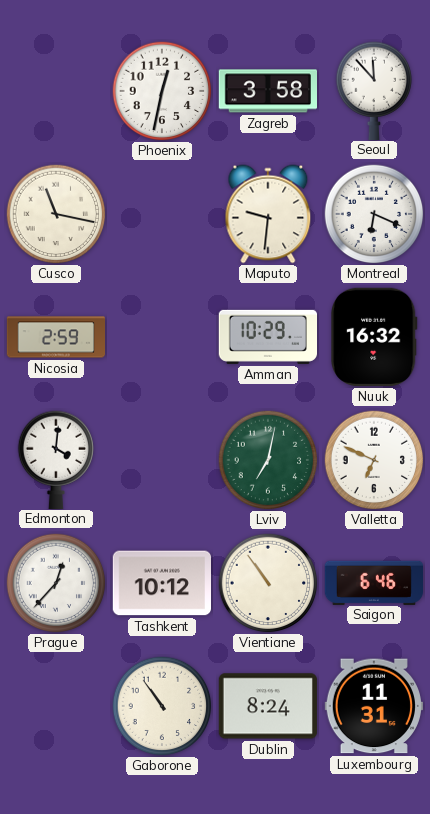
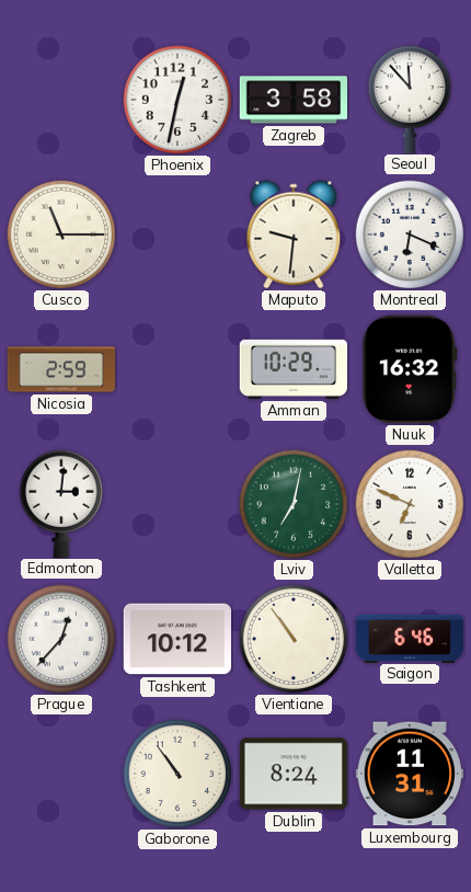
Cusco: 11:17 -> 11:15 (61, 235)
Edmonton: 4:01 -> 3:01 (61, 503)
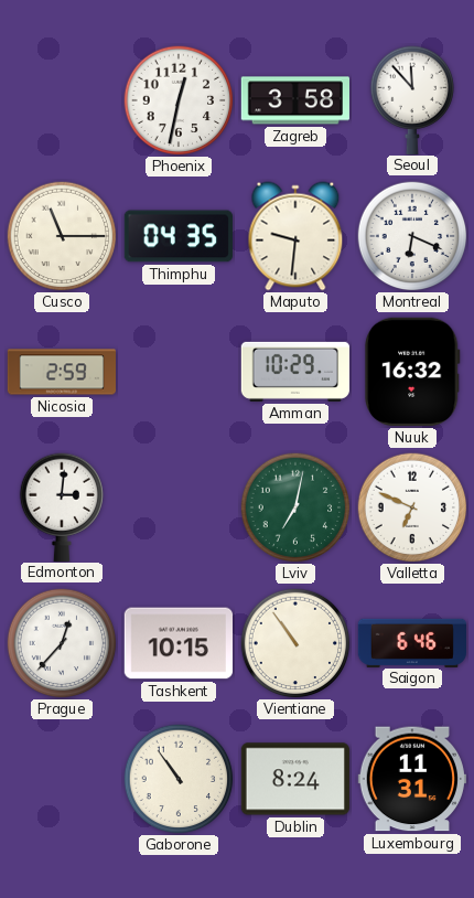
Thimphu: none -> 04:35 (177, 236)
Tashkent: 10:12 -> 10:15 (177, 643)
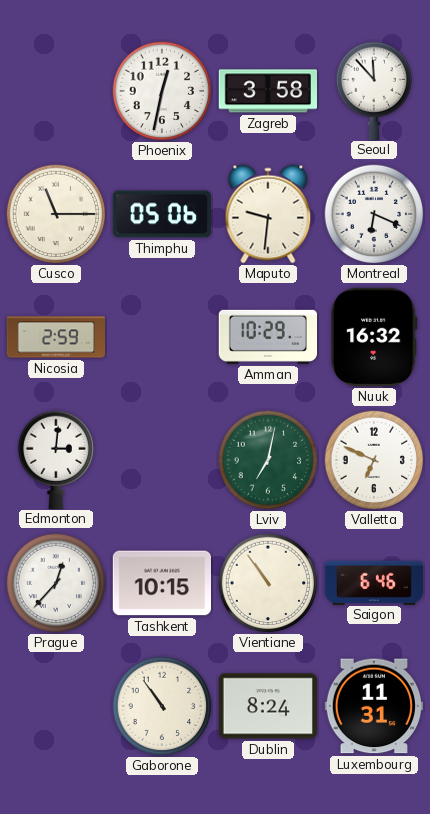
Thimphu: 04:35 -> 05:06 (161, 214)
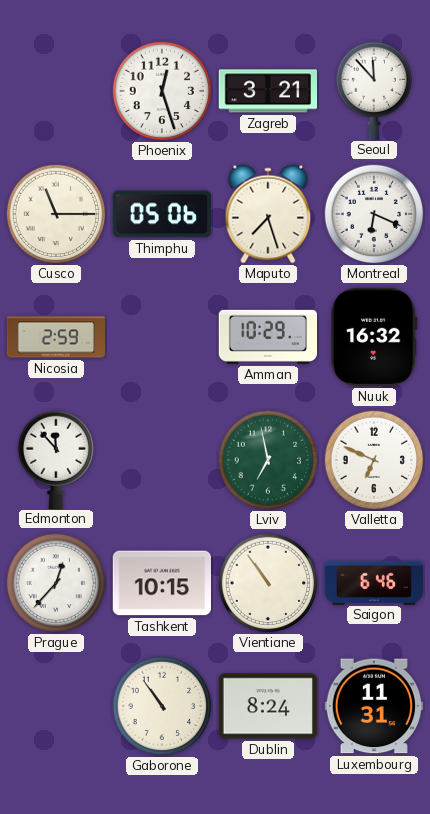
Phoenix: 12:32 -> 12:27 (162, 91)
Zagreb: 3:58 -> 3:21 (267, 91)
Maputo: 9:31 -> 7:27 (268, 214)
Edmonton: 3:01 -> 11:53 (56, 459)
Lviv: 7:02 -> 6:58 (268, 460)
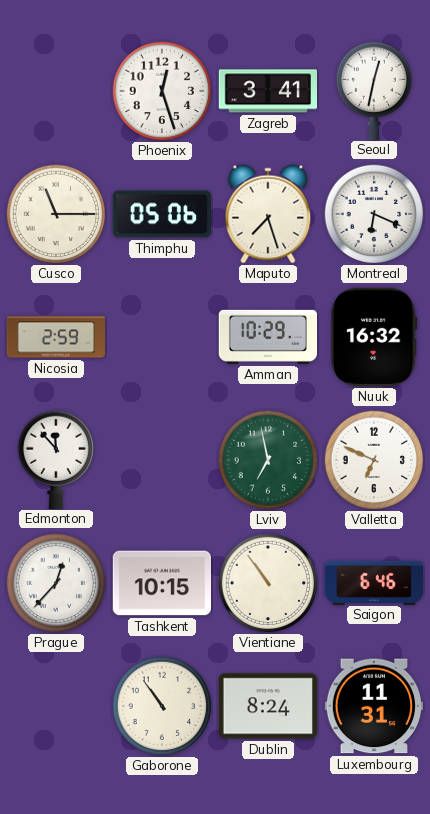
Zagreb: 3:21 -> 3:41 (267, 91)
Seoul: 11:53 -> 12:32 (374, 90)
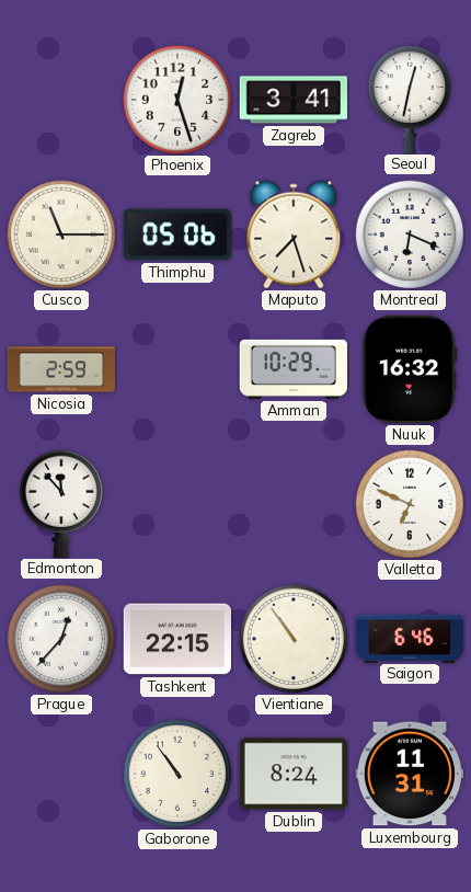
Lviv: 6:58 -> none (268, 460)
Tashkent: 10:15 -> 22:15 (176, 639)
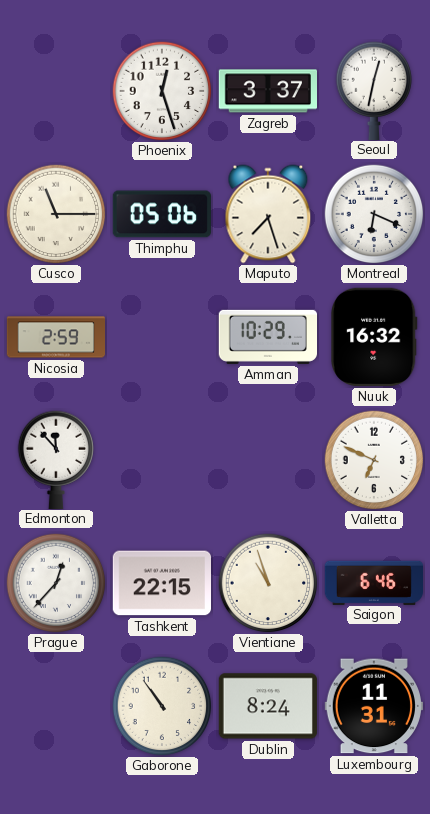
Zagreb: 3:41 -> 3:37 (267, 91)
Vientiane: 10:54 -> 10:57 (268, 583)
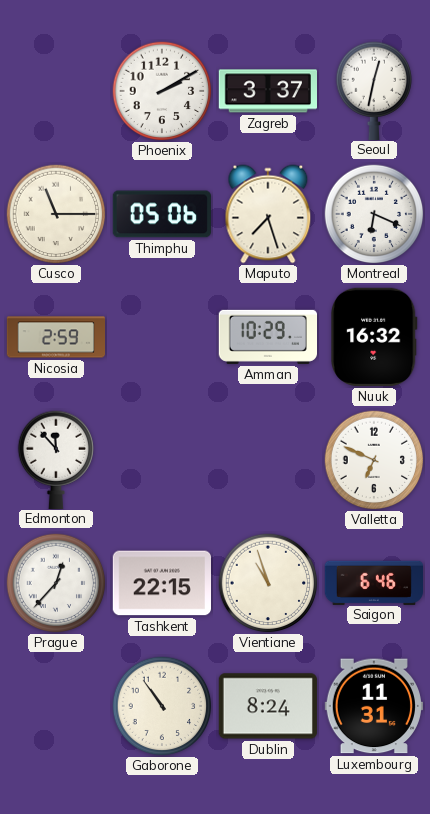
Phoenix: 12:27 -> 2:10 (162, 91)
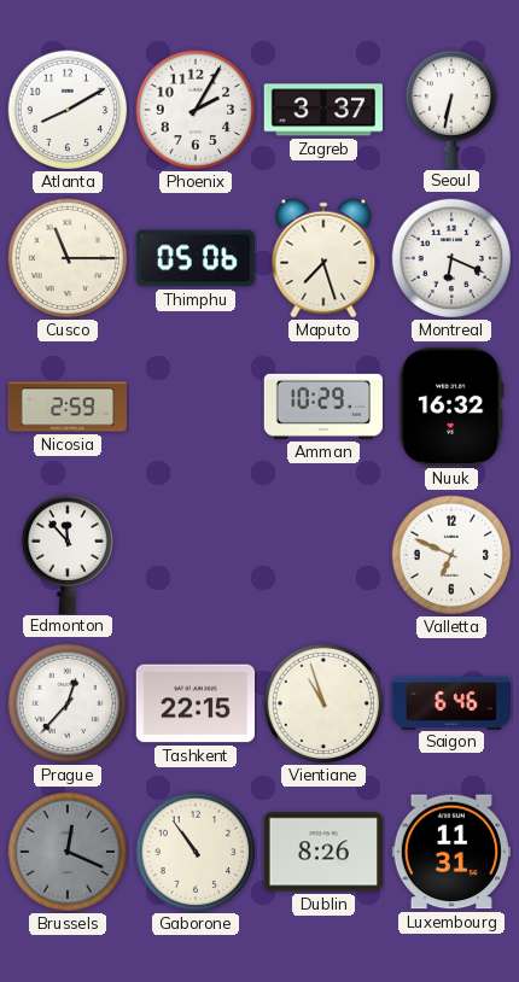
Atlanta: none -> 8:10 (68, 110)
Phoenix: 2:10 -> 2:05 (196, 110)
Seoul: 12:32 -> 6:32 (451, 109)
Brussels: none -> 12:19 (68, 852)
Dublin: 8:24 -> 8:26 (323, 852)
